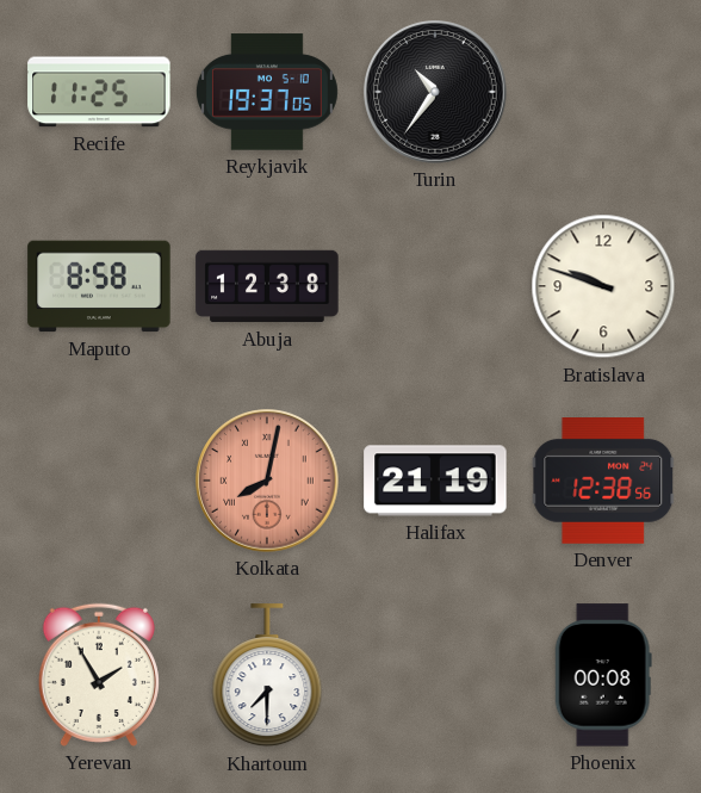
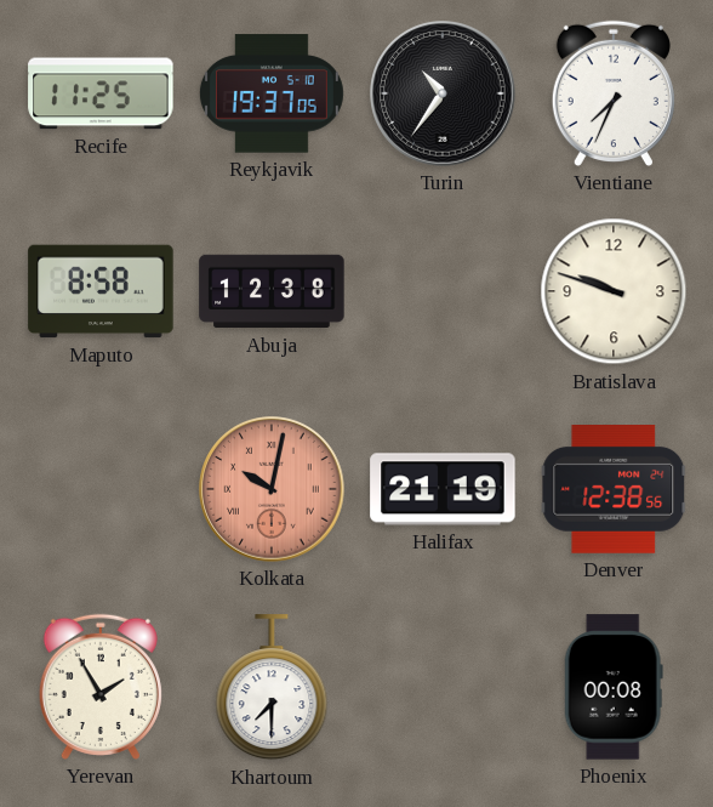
Vientiane: none -> 7:34 (614, 93)
Kolkata: 8:02 -> 10:02 (272, 489)
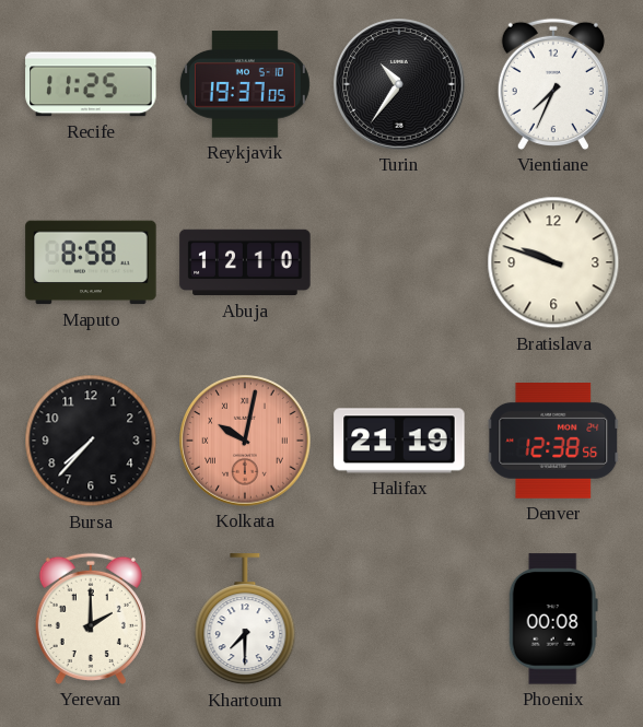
Abuja: 12:38 -> 12:10 (245, 262)
Bursa: none -> 7:37 (91, 441)
Yerevan: 1:55 -> 2:00 (91, 619)
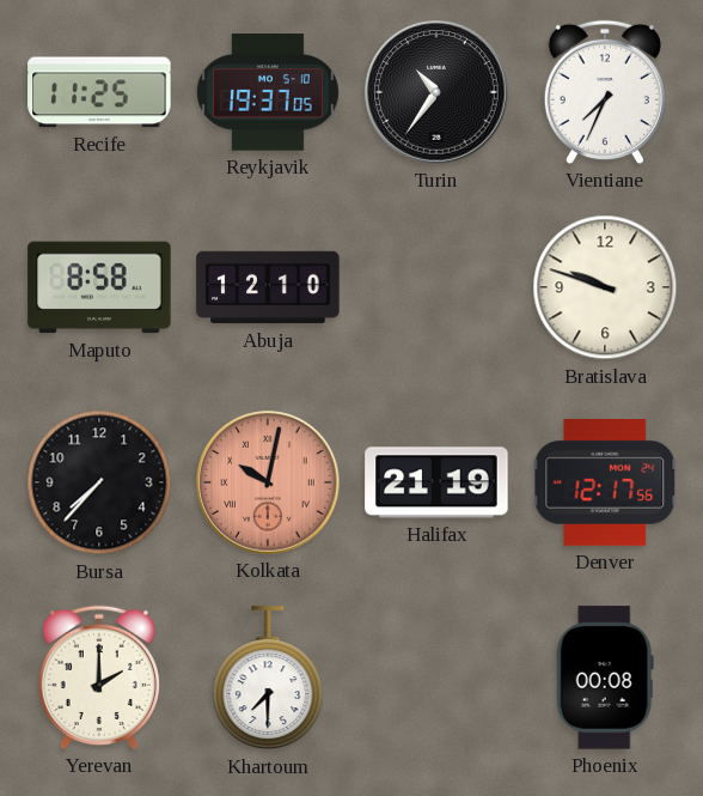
Denver: 12:38 -> 12:17 (605, 484)
